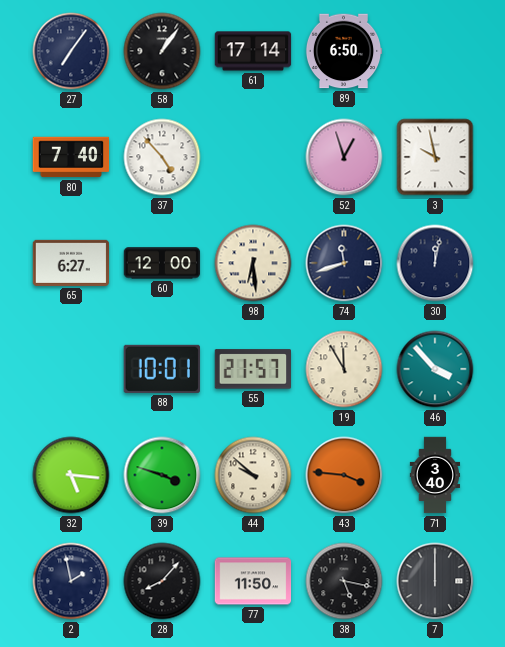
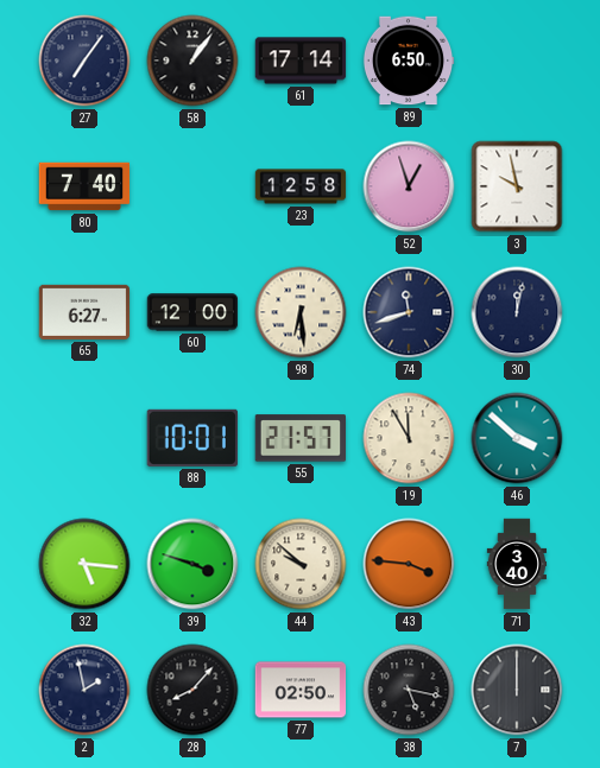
37: 4:53 -> none (162, 157)
23: none -> 12:58 (301, 186)
46: 3:53 -> 3:52 (517, 438)
77: 11:50 -> 02:50 (301, 690)
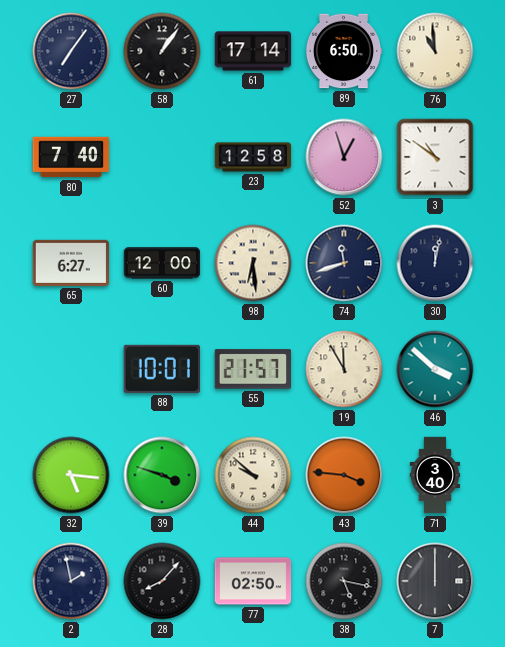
76: none -> 10:59 (435, 51)
3: 9:58 -> 10:51 (435, 157)
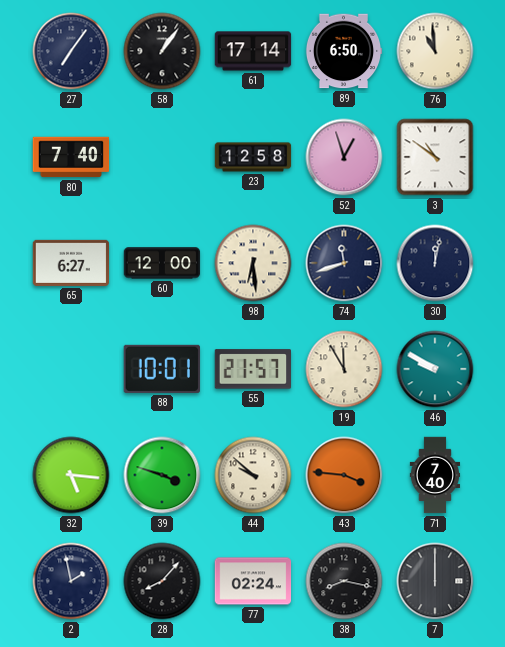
46: 3:52 -> 9:50 (435, 369)
71: 3:40 -> 7:40 (435, 475)
77: 02:50 -> 02:24 (253, 581)
38: 5:17 -> 8:17 (344, 581)
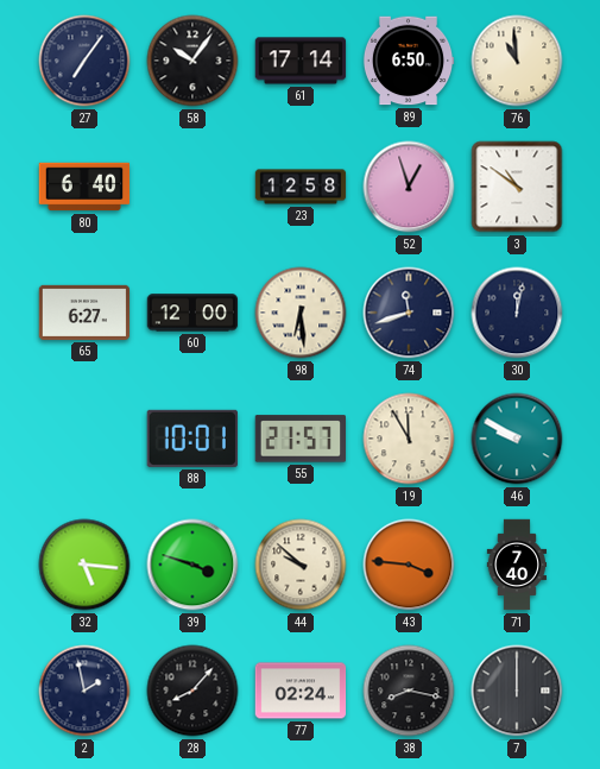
58: 1:06 -> 10:06 (192, 61)
80: 7:40 -> 6:40 (84, 187)
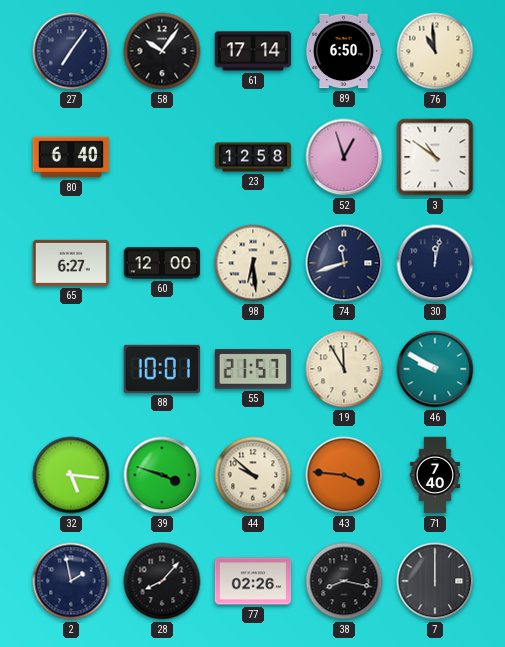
77: 02:24 -> 02:26 (253, 581)
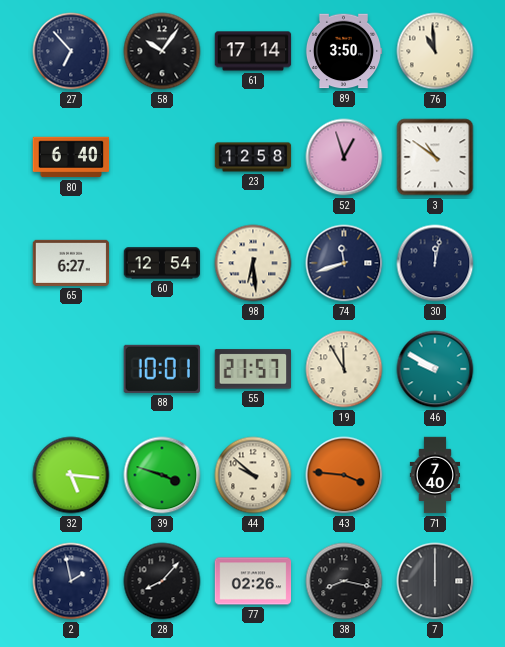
27: 7:06 -> 6:53 (71, 51)
89: 6:50 -> 3:50 (344, 51)
60: 12:00 -> 12:54 (162, 263)
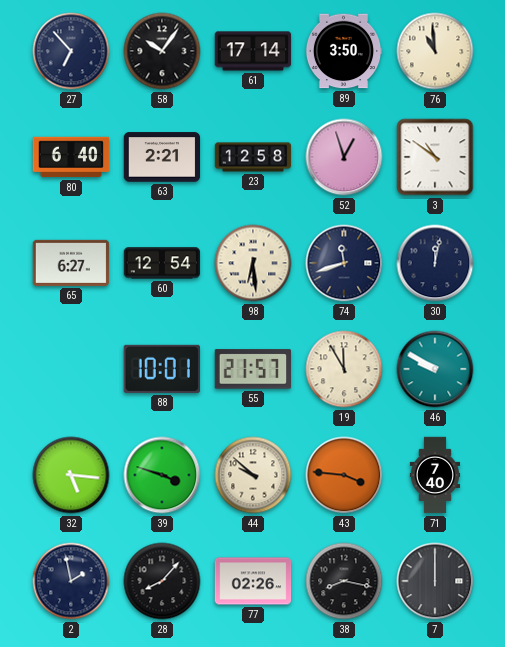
63: none -> 2:21 (162, 157)
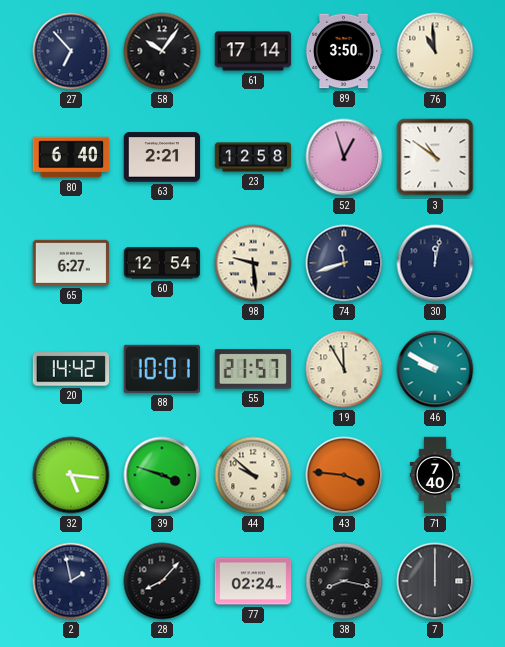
98: 6:29 -> 9:29 (253, 263)
20: none -> 14:42 (71, 369)
77: 02:26 -> 02:24 (253, 581)
